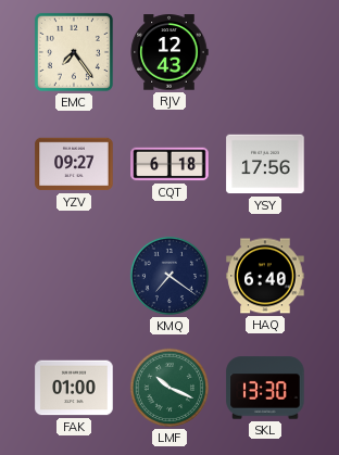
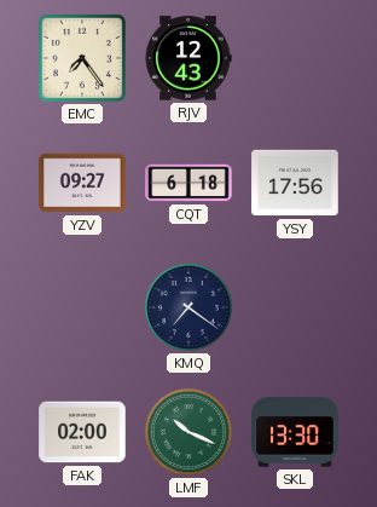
HAQ: 6:40 -> none (265, 276)
FAK: 01:00 -> 02:00 (82, 432)
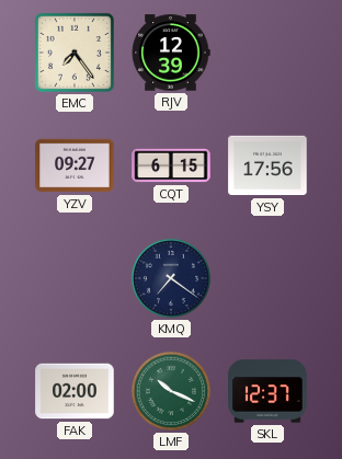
RJV: 12:43 -> 12:39 (171, 53)
CQT: 6:18 -> 6:15 (171, 165)
SKL: 13:30 -> 12:37 (267, 391)
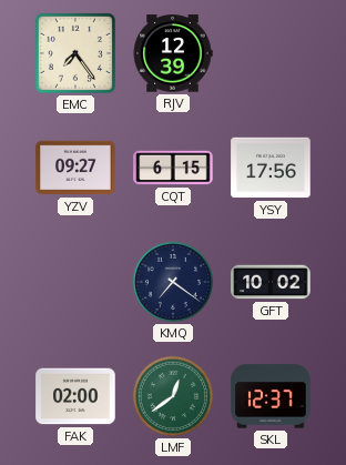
GFT: none -> 10:02 (271, 282)
LMF: 10:19 -> 12:39 (173, 396)
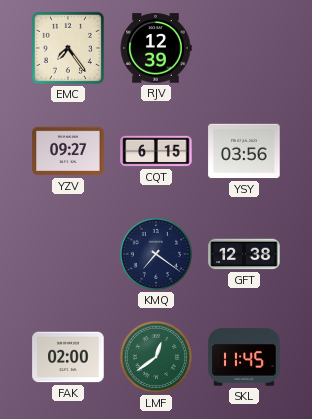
YSY: 17:56 -> 03:56 (244, 151)
GFT: 10:02 -> 12:38 (244, 254)
SKL: 12:37 -> 11:45 (244, 357)
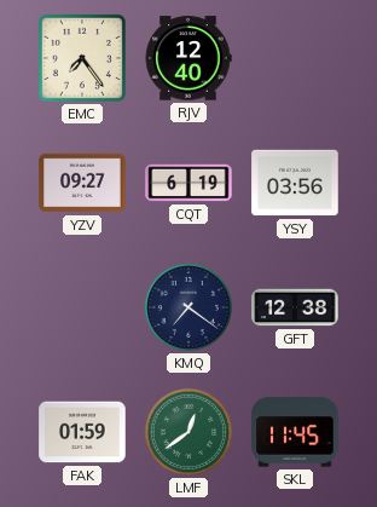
RJV: 12:39 -> 12:40 (188, 58)
CQT: 6:15 -> 6:19 (188, 183)
FAK: 02:00 -> 01:59 (82, 432)
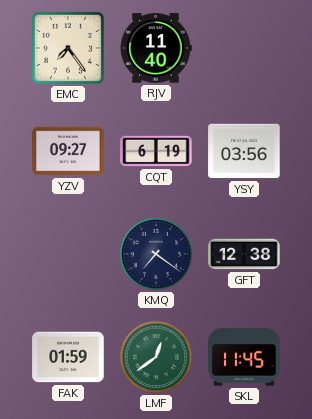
RJV: 12:40 -> 11:40 (156, 48)
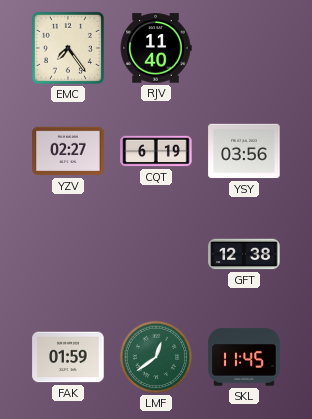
YZV: 09:27 -> 02:27 (68, 151)
KMQ: 7:21 -> none (156, 254)
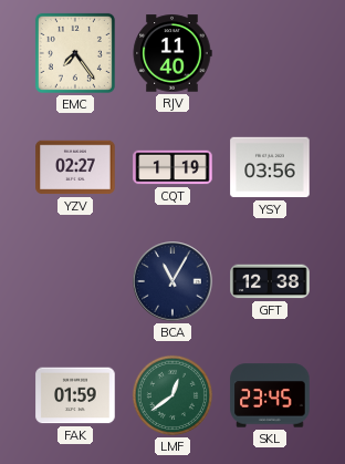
CQT: 6:19 -> 1:19 (172, 167)
BCA: none -> 11:05 (172, 281)
SKL: 11:45 -> 23:45 (270, 395)
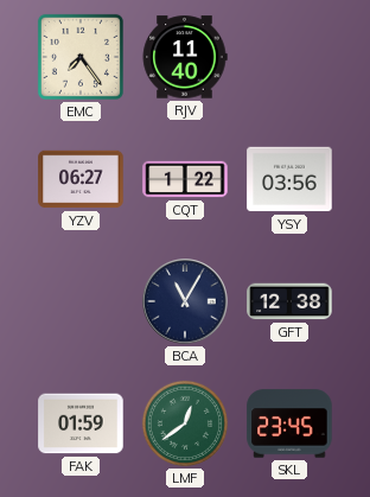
YZV: 02:27 -> 06:27 (81, 179)
CQT: 1:19 -> 1:22 (185, 179)
